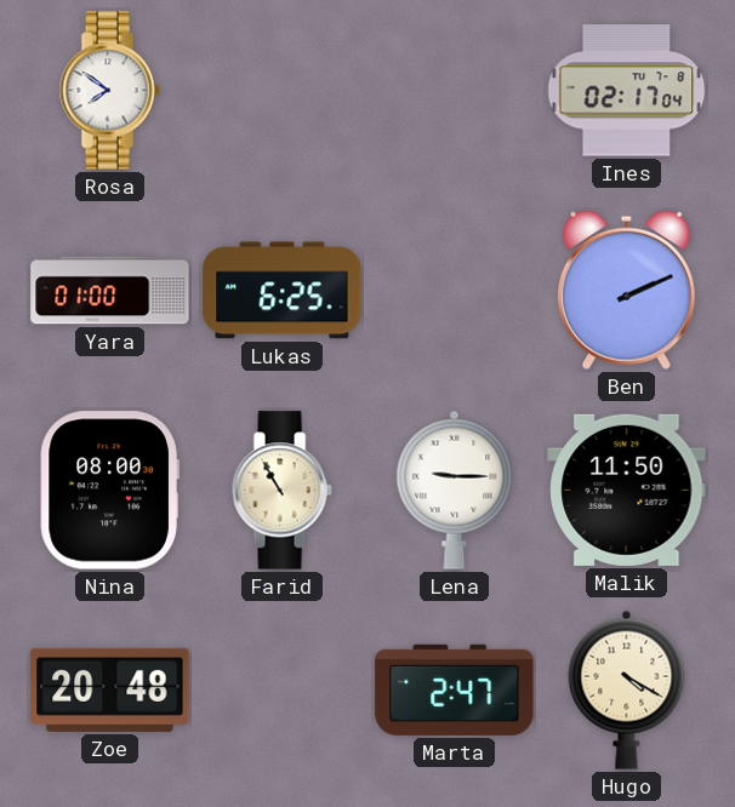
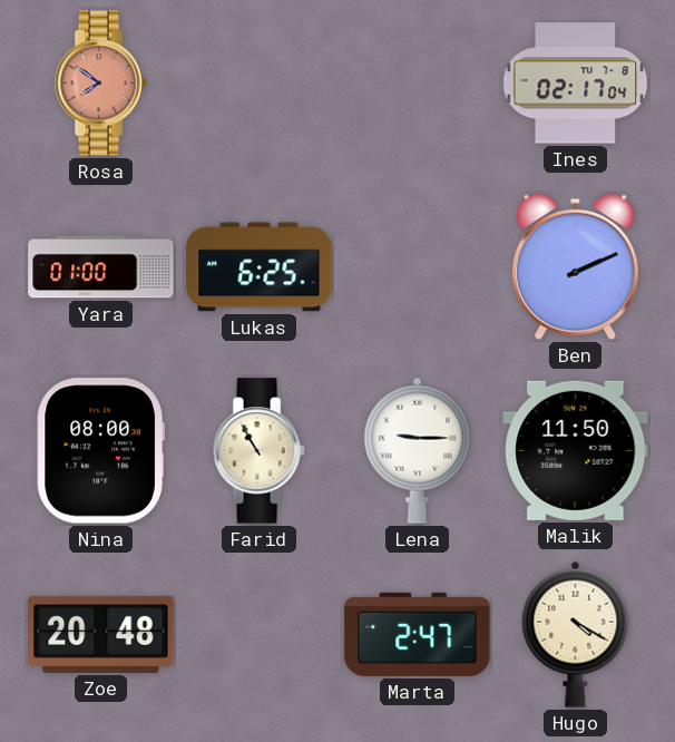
Rosa dial: white -> salmon (100, 84)
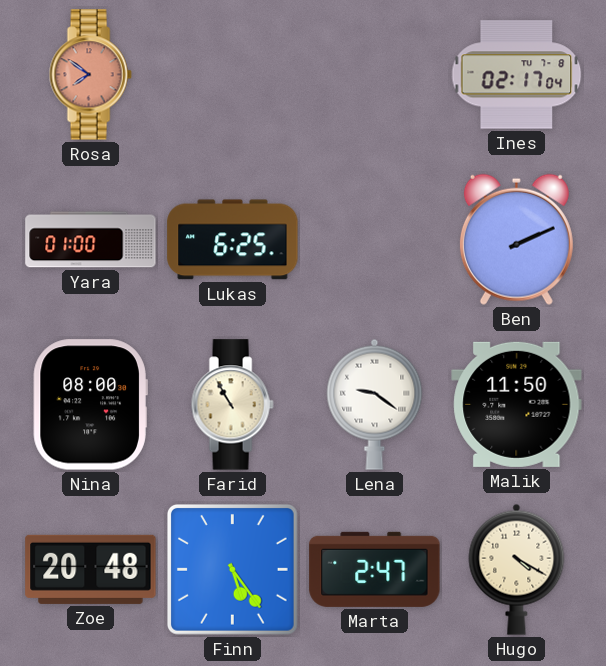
Lena: 9:15 -> 9:21 (375, 404)
Finn: none -> 5:24 (233, 570)
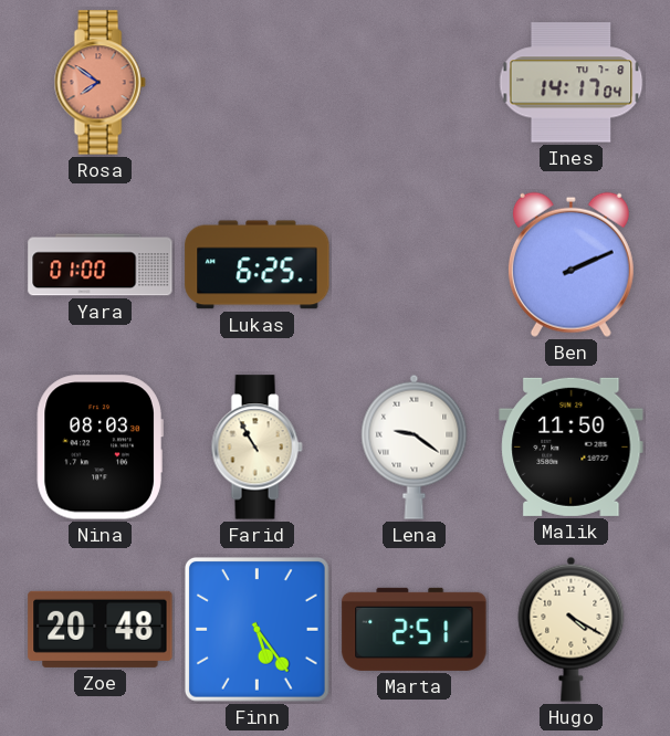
Ines: 02:17 -> 14:17 (572, 83)
Nina: 08:00 -> 08:03 (100, 448)
Marta: 2:47 -> 2:51 (415, 629)
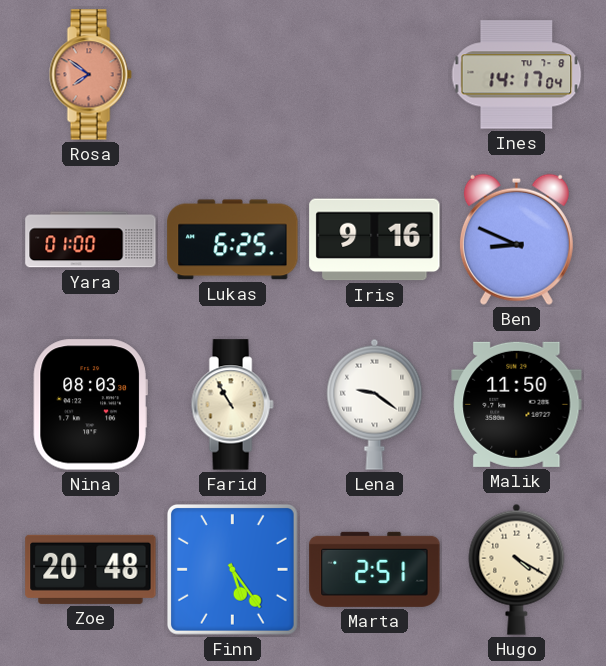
Iris: none -> 9:16 (375, 240)
Ben: 2:11 -> 8:49 (516, 239)
